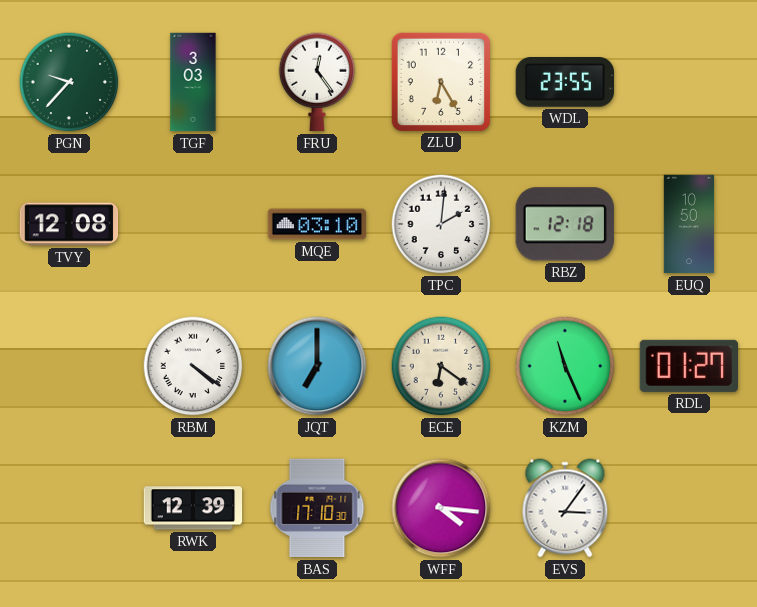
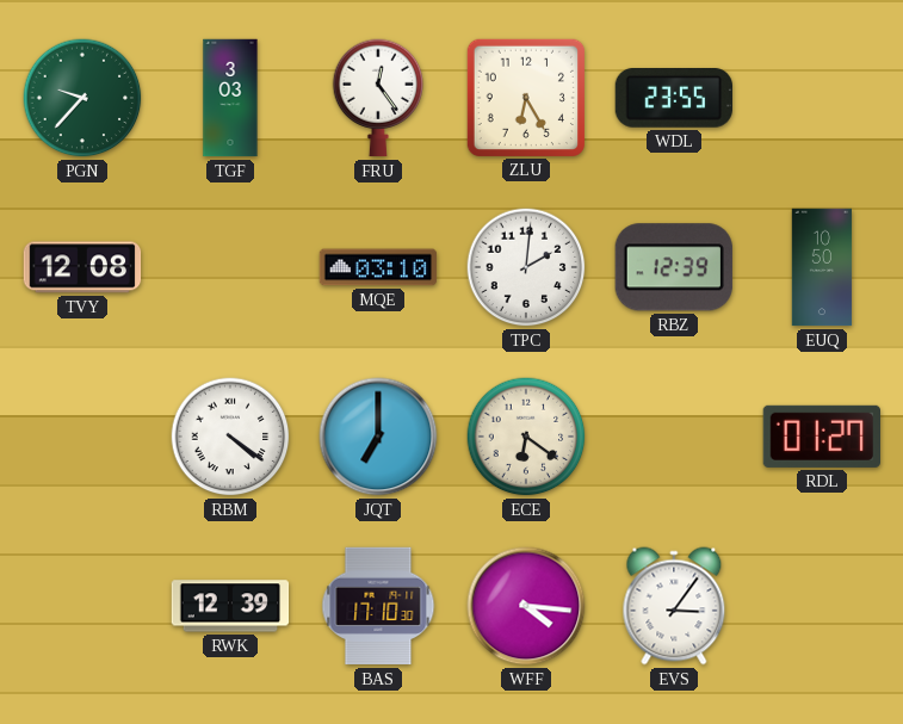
RBZ: 12:18 -> 12:39 (674, 267)
KZM: 11:26 -> none (565, 366)
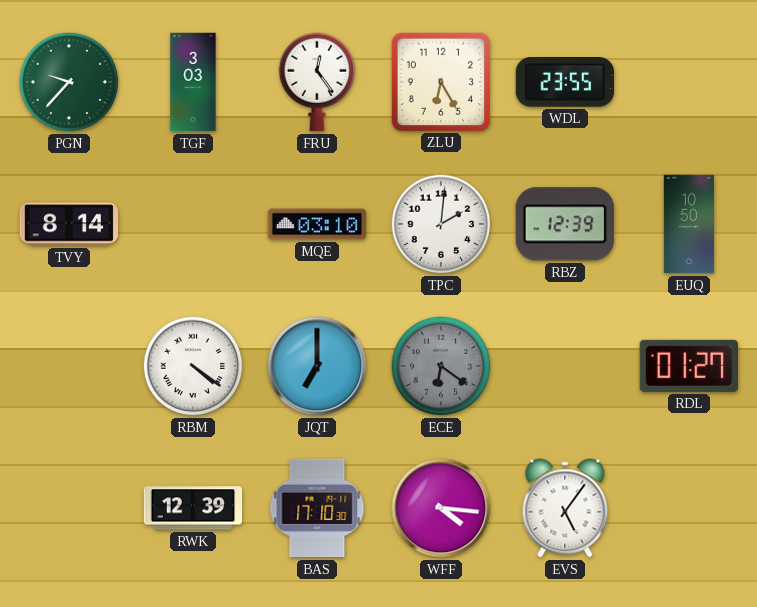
TVY: 12:08 -> 8:14 (69, 224)
ECE dial: cream -> grey (441, 366)
EVS: 3:06 -> 5:06 (565, 508)
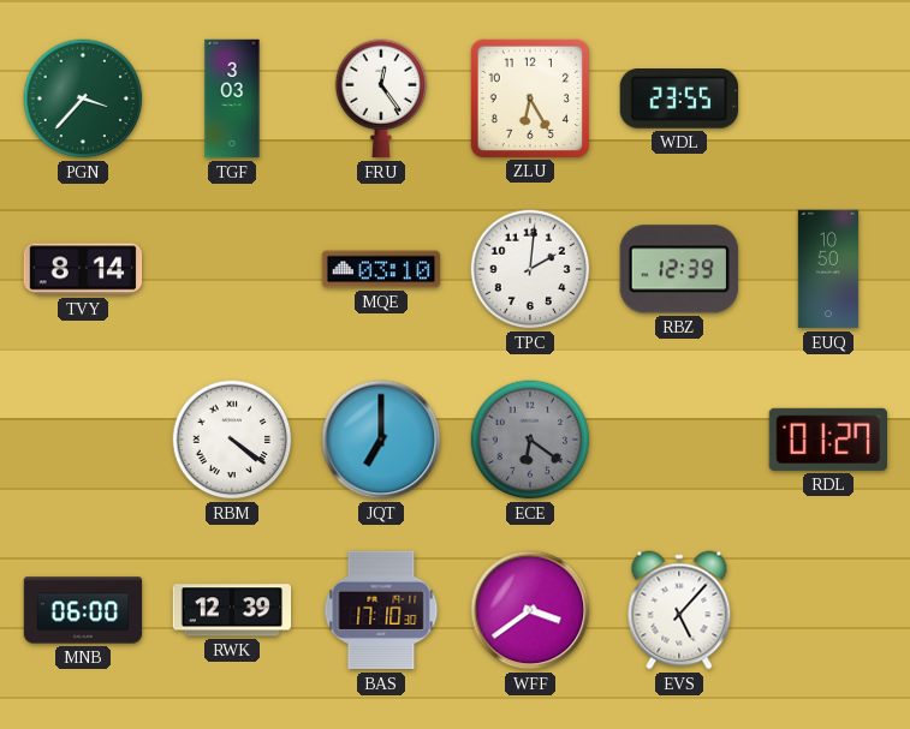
PGN: 9:37 -> 3:37 (83, 98)
MNB: none -> 06:00 (83, 610)
WFF: 4:16 -> 3:39 (530, 610)
EVS: 5:06 -> 5:07 (679, 610)
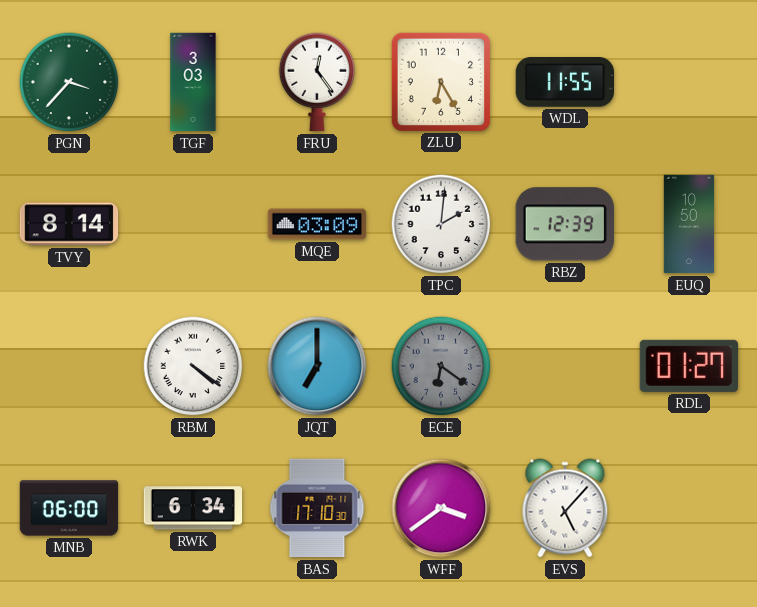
WDL: 23:55 -> 11:55 (564, 83)
MQE: 03:10 -> 03:09 (317, 224)
RWK: 12:39 -> 6:34 (193, 508)
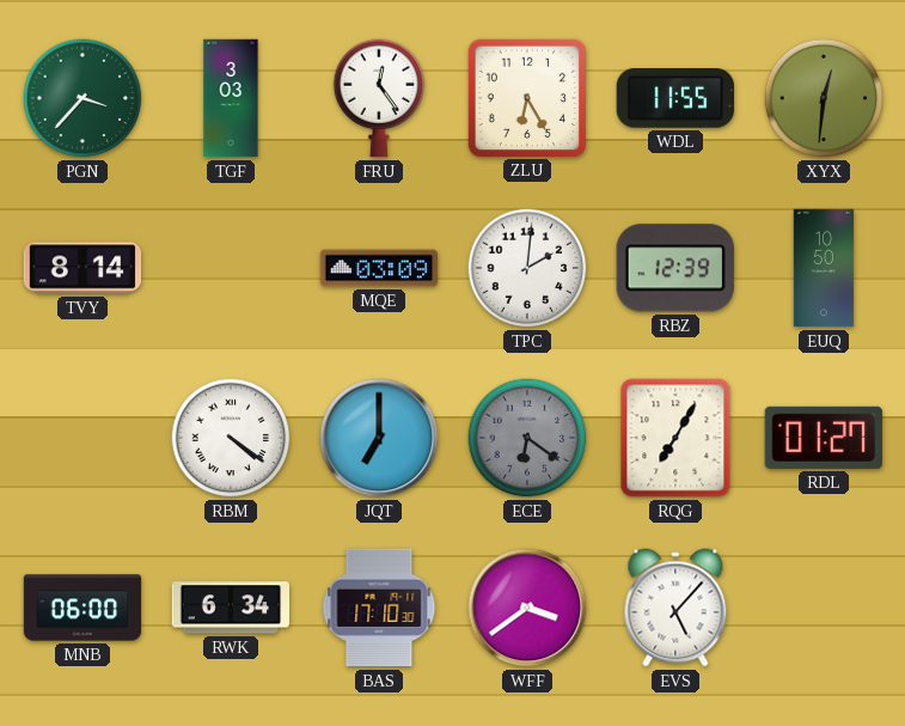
XYX: none -> 12:31 (824, 98)
RQG: none -> 7:05 (675, 438)
